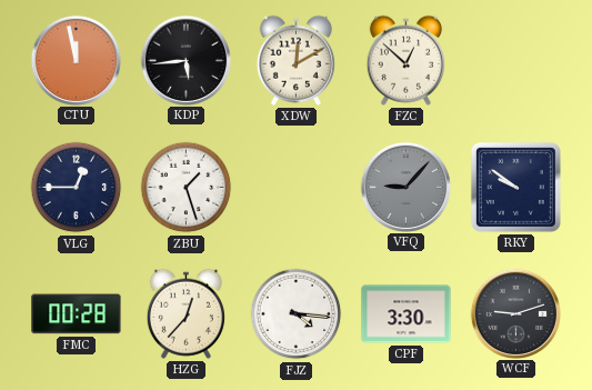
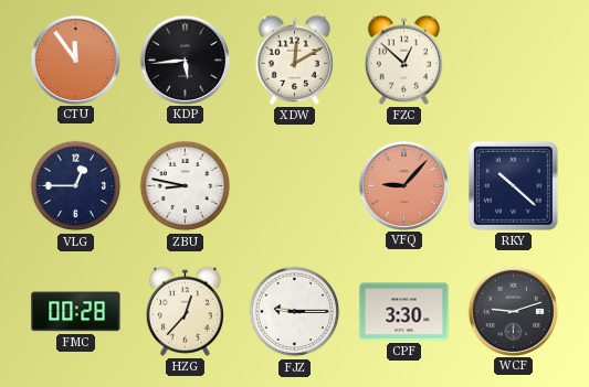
CTU: 11:58 -> 11:54 (75, 60)
ZBU: 1:27 -> 8:47 (186, 186)
VFQ dial: grey -> salmon (403, 185)
RKY: 9:51 -> 10:22 (513, 185)
FJZ: 4:16 -> 9:15 (295, 312)
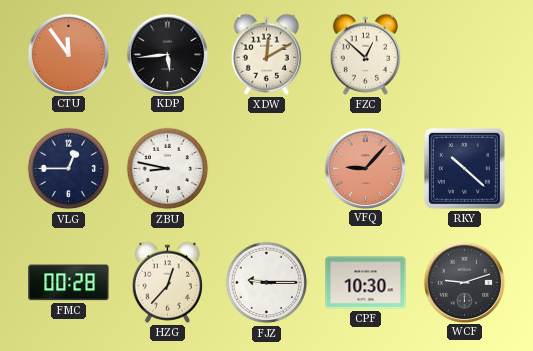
CPF: 3:30 -> 10:30 (366, 283)
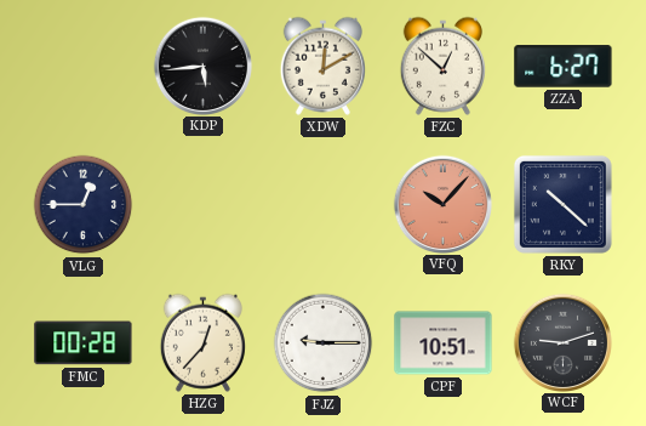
CTU: 11:54 -> none (68, 54)
ZZA: none -> 6:27 (564, 67)
ZBU: 8:47 -> none (168, 169)
VFQ: 9:07 -> 10:07 (442, 204)
CPF: 10:30 -> 10:51 (444, 343)
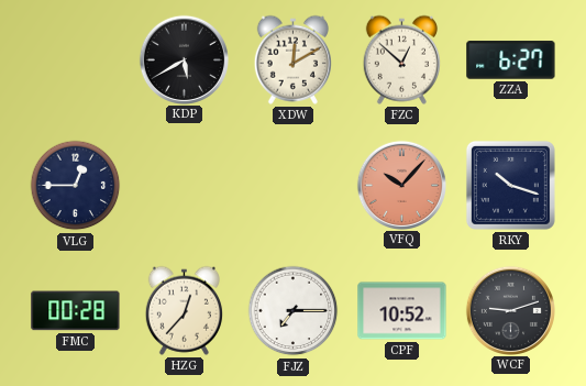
KDP: 5:44 -> 5:40 (184, 59)
RKY: 10:22 -> 10:18 (510, 185)
FJZ: 9:15 -> 7:15 (294, 311)
CPF: 10:51 -> 10:52 (402, 311)
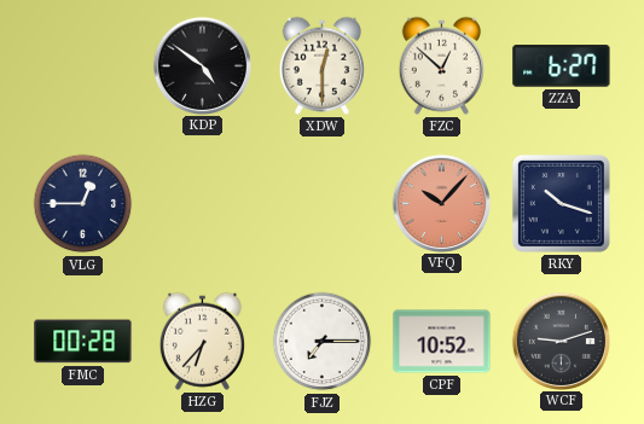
KDP: 5:40 -> 4:51 (202, 65)
XDW: 12:10 -> 12:30 (321, 65)
HZG: 12:37 -> 6:37 (202, 341)
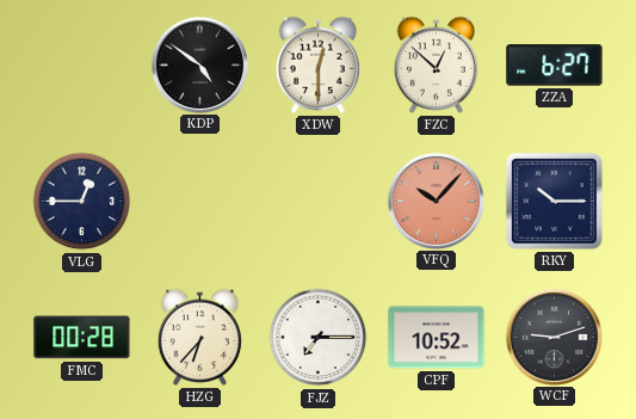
RKY: 10:18 -> 10:15 (554, 201)
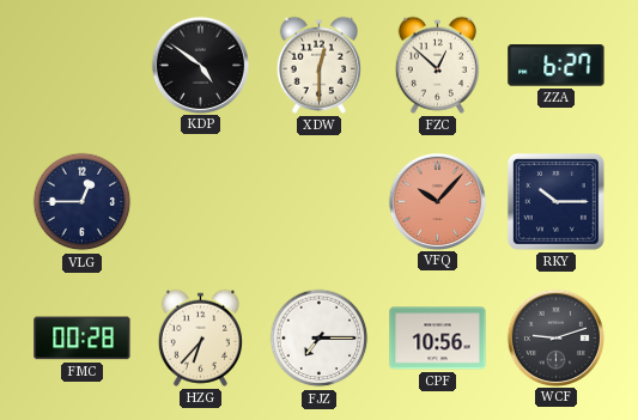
CPF: 10:52 -> 10:56 (438, 339)
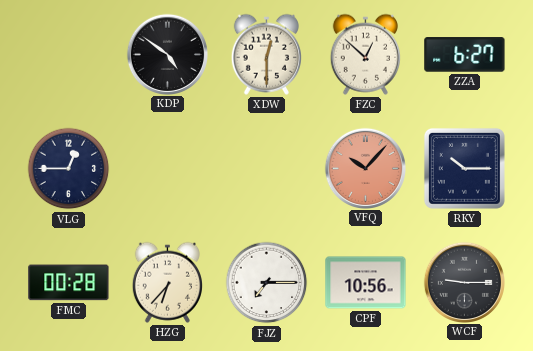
WCF: 9:12 -> 9:15 (464, 282)
